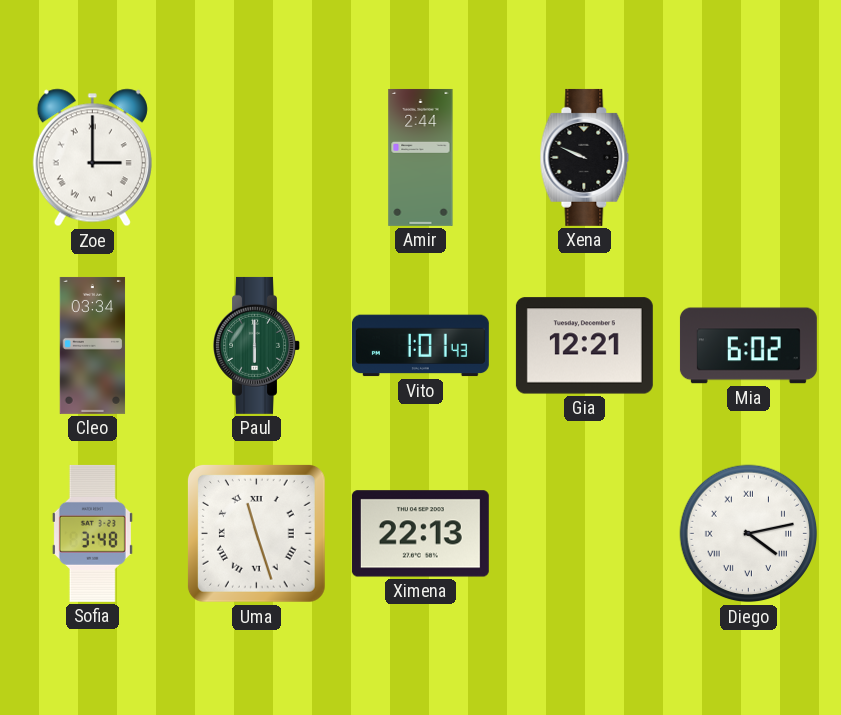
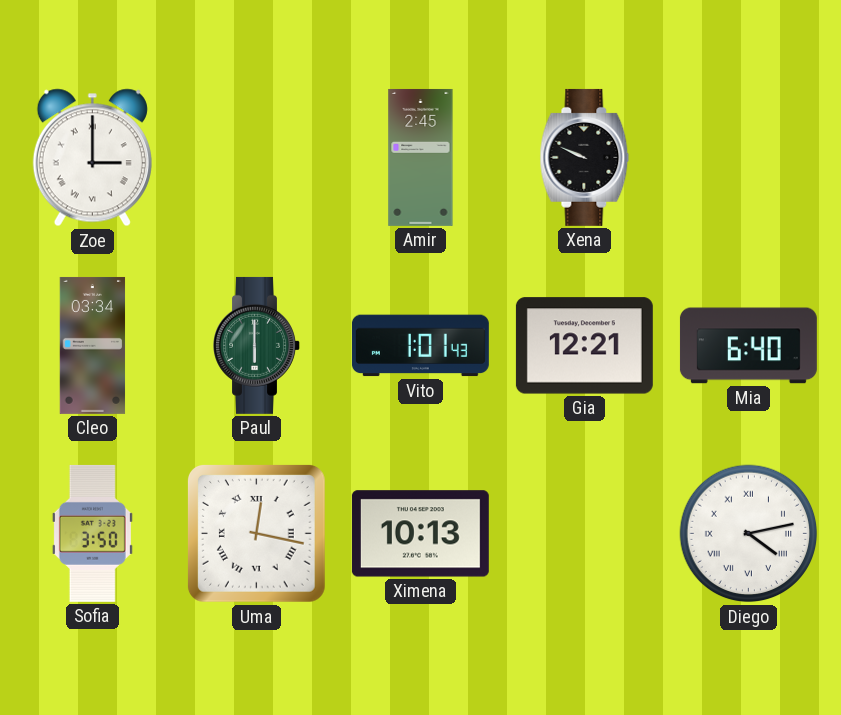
Amir: 2:44 -> 2:45 (421, 157)
Mia: 6:02 -> 6:40 (748, 346)
Sofia: 3:48 -> 3:50 (92, 533)
Uma: 11:27 -> 12:17 (256, 533)
Ximena: 22:13 -> 10:13 (420, 534)
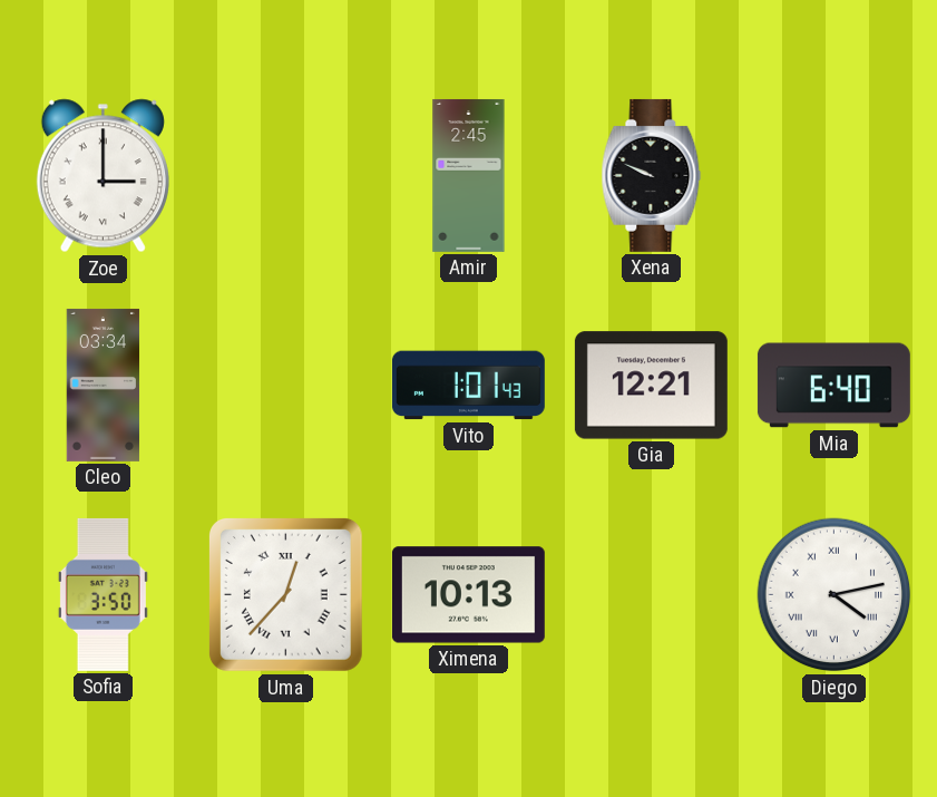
Paul: 6:00 -> none (257, 345)
Uma: 12:17 -> 12:37 (285, 594)
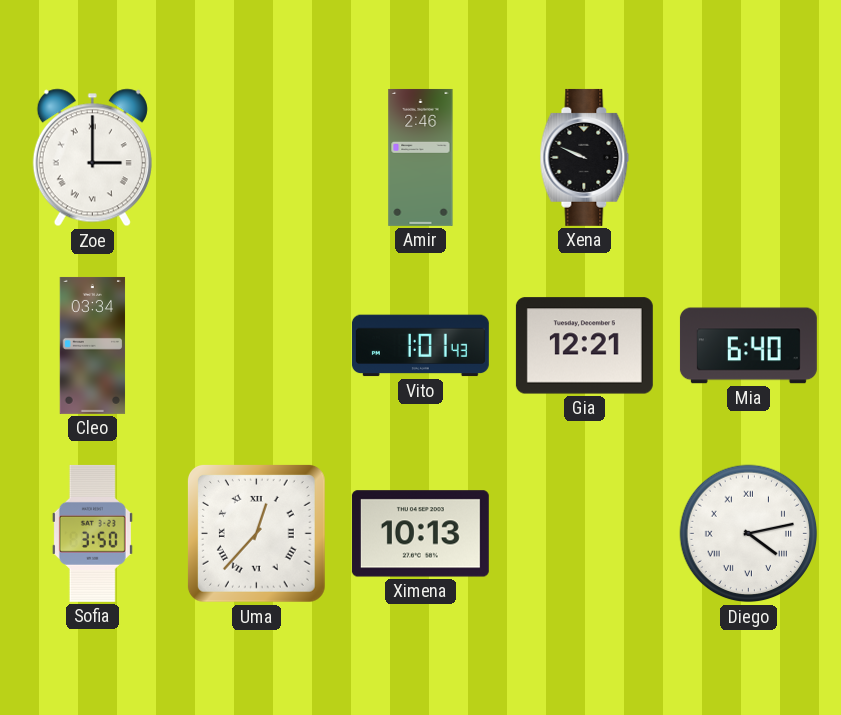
Amir: 2:45 -> 2:46 (421, 157)
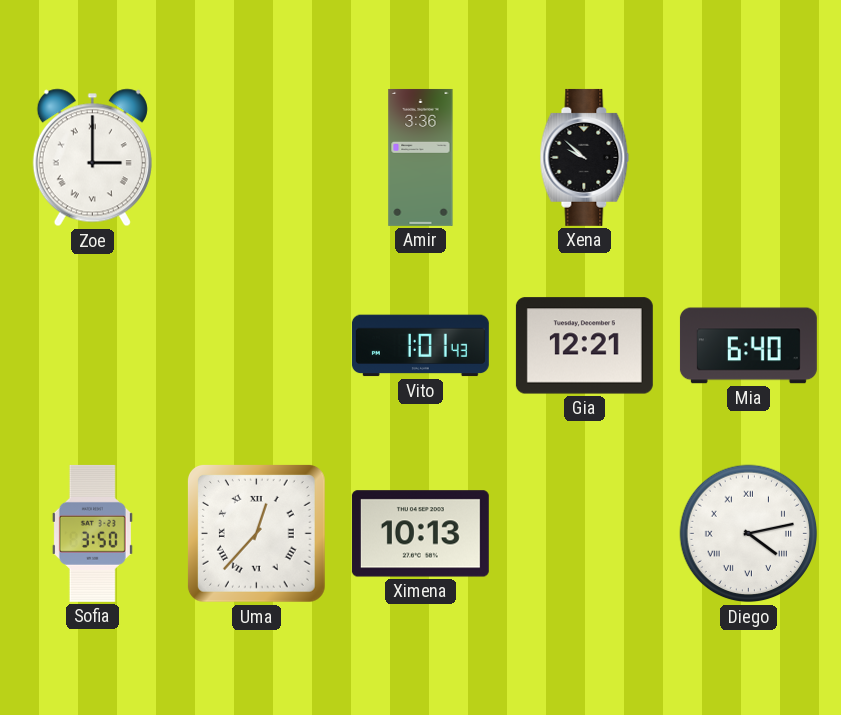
Amir: 2:46 -> 3:36 (421, 157)
Xena: 9:49 -> 9:52 (585, 157)
Cleo: 03:34 -> none (93, 345)
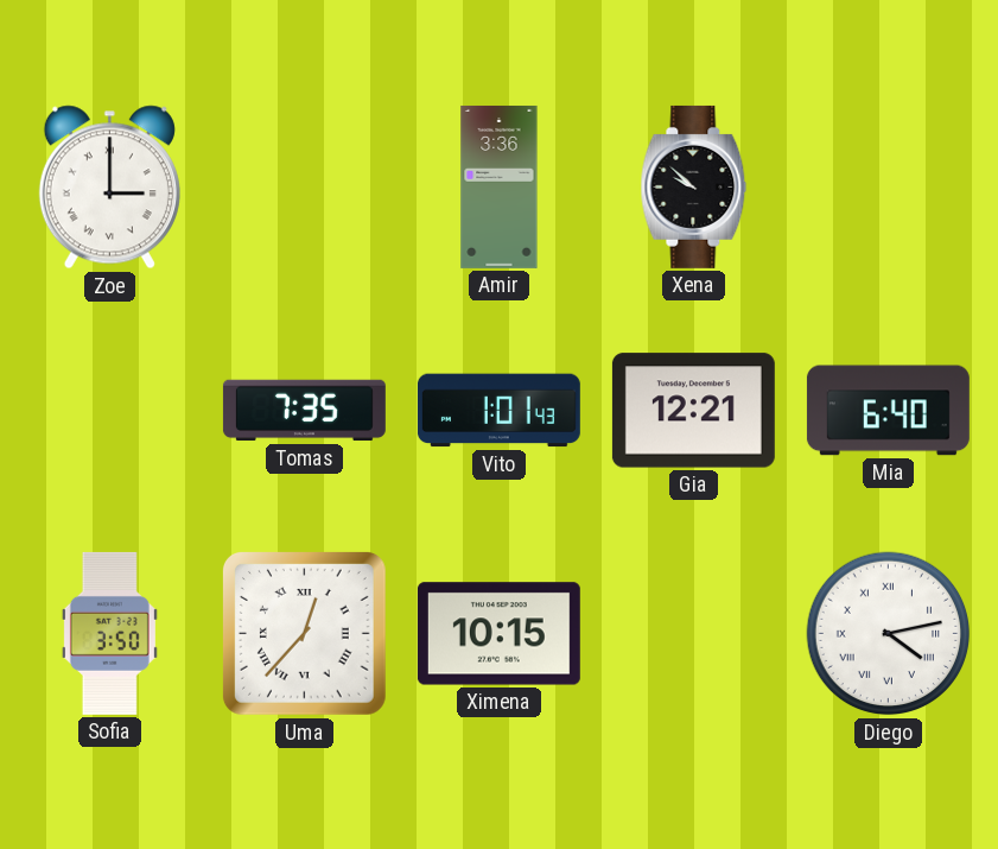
Tomas: none -> 7:35 (304, 411)
Ximena: 10:13 -> 10:15 (498, 634)
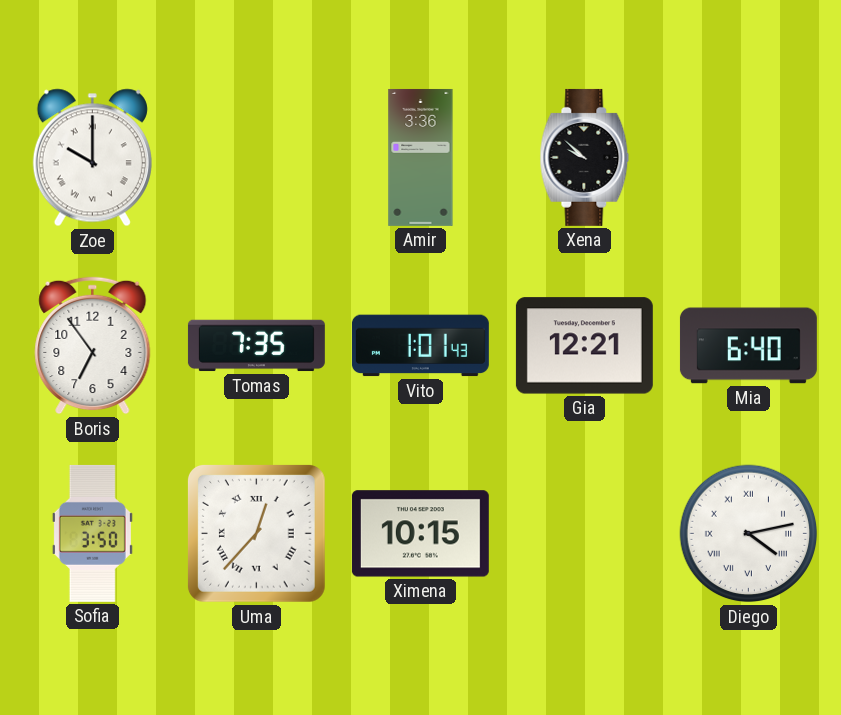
Zoe: 3:00 -> 10:00 (92, 158)
Boris: none -> 6:54 (93, 346)
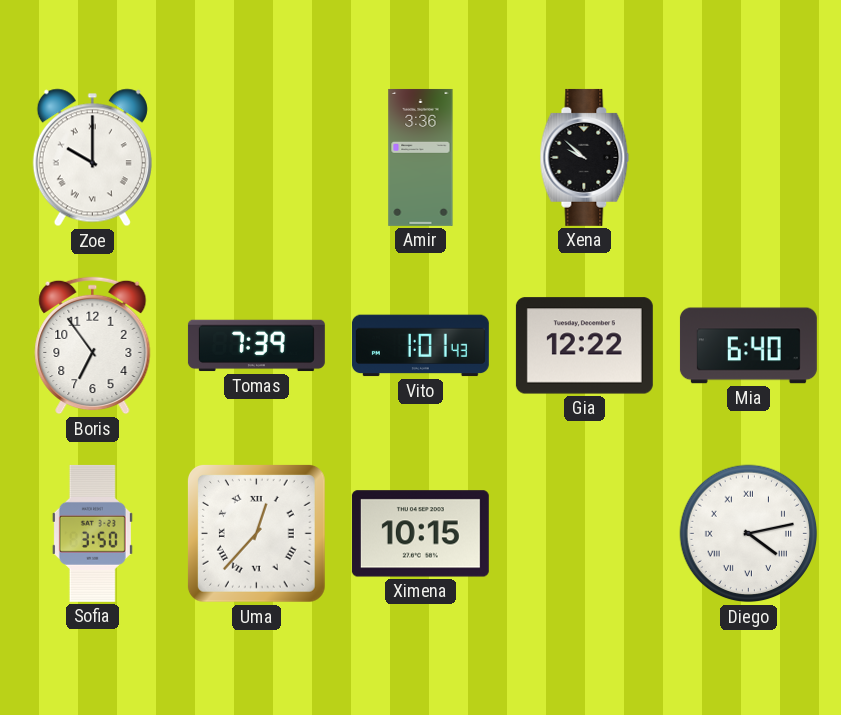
Tomas: 7:35 -> 7:39 (256, 346)
Gia: 12:21 -> 12:22 (584, 346)
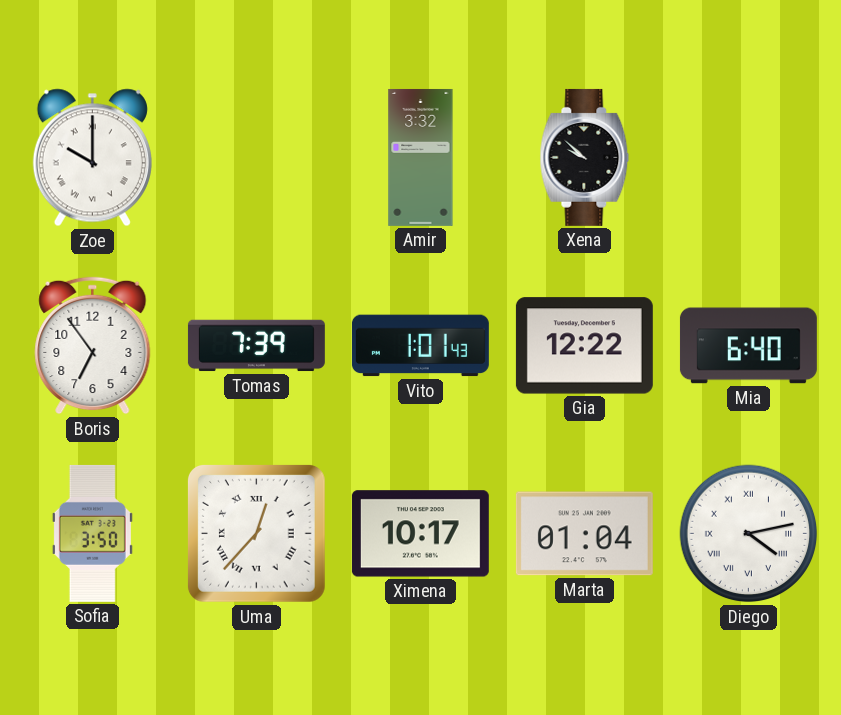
Amir: 3:36 -> 3:32 (421, 157)
Ximena: 10:15 -> 10:17 (420, 534)
Marta: none -> 01:04 (584, 534)
